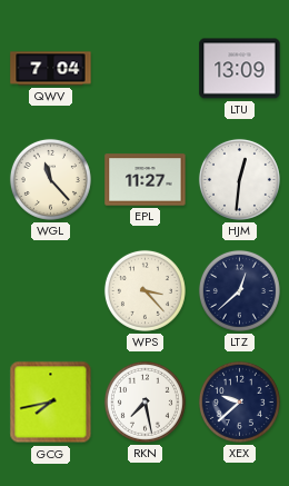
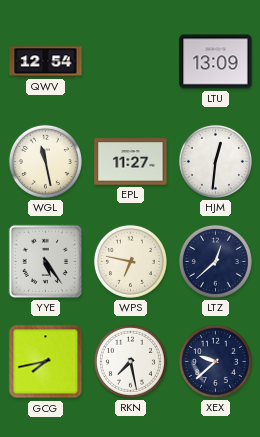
QWV: 7:04 -> 12:54 (46, 62)
WGL: 11:23 -> 11:28 (45, 161)
YYE: none -> 5:24 (45, 261)
WPS: 3:23 -> 6:47 (130, 261)
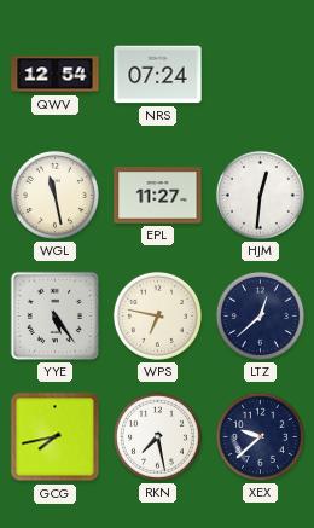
NRS: none -> 07:24 (158, 75)
LTU: 13:09 -> none (216, 62)
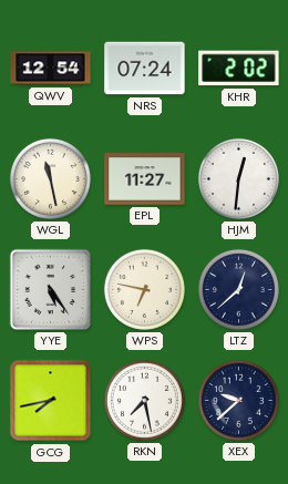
KHR: none -> 2:02 (239, 69)
